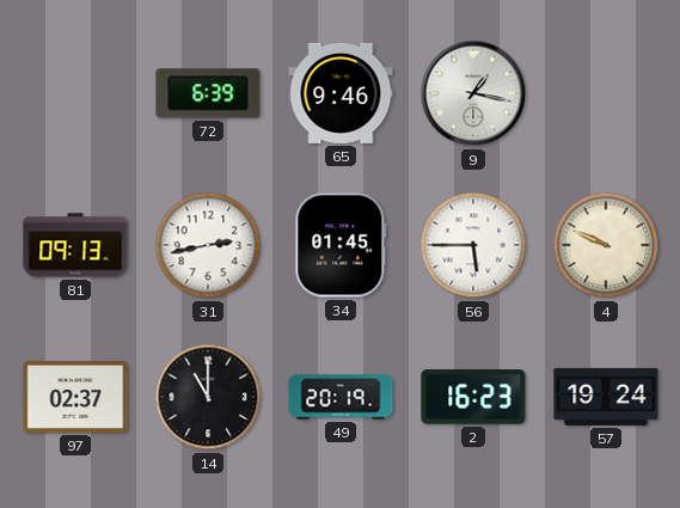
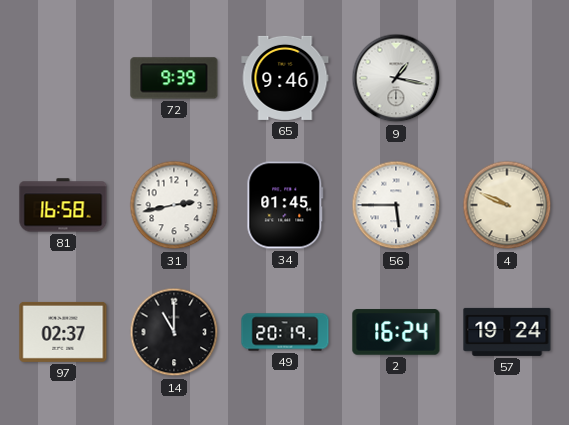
72: 6:39 -> 9:39 (174, 78)
81: 09:13 -> 16:58 (63, 205)
2: 16:23 -> 16:24 (396, 332)
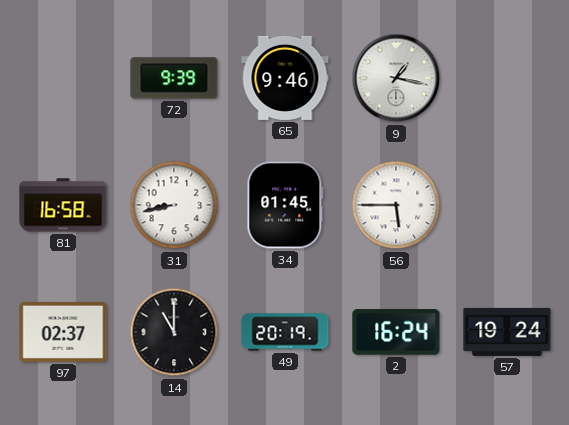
31: 2:43 -> 8:43 (174, 205)
4: 9:49 -> none (507, 205)
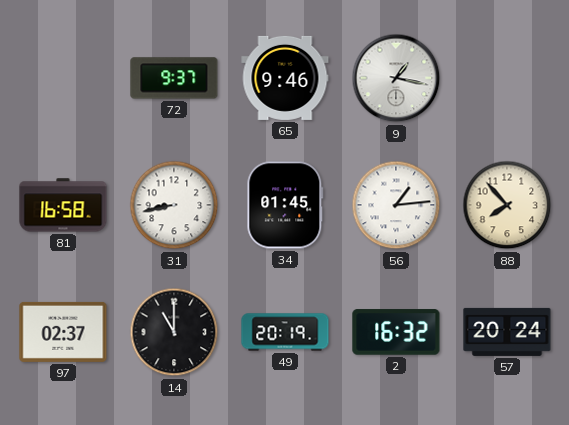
72: 9:39 -> 9:37 (174, 78)
56: 5:45 -> 1:14 (396, 205)
88: none -> 7:53 (507, 205)
2: 16:24 -> 16:32 (396, 332)
57: 19:24 -> 20:24 (507, 332)
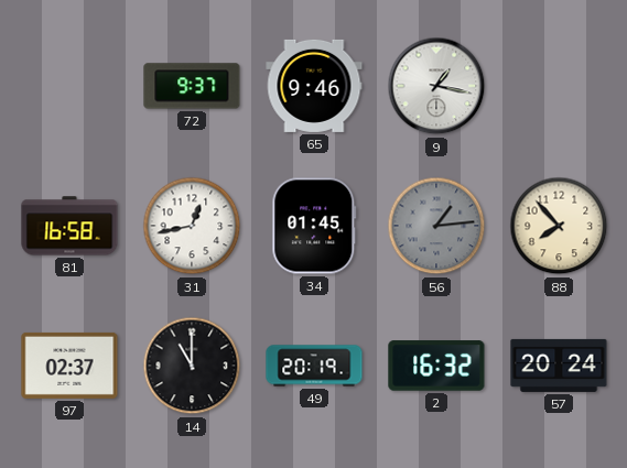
31: 8:43 -> 12:43 (192, 226)
56 dial: white -> grey (436, 226)
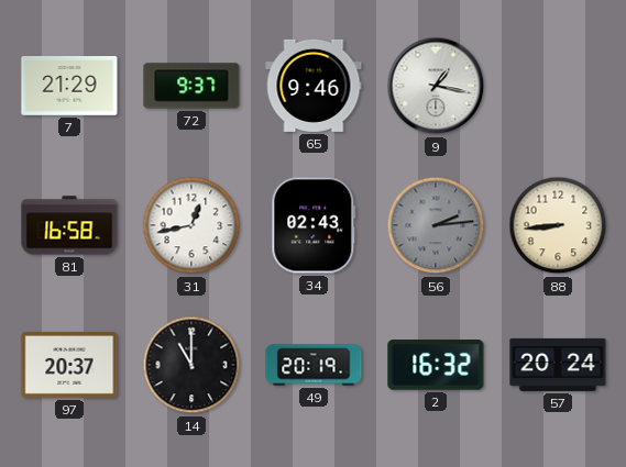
7: none -> 21:29 (69, 87)
34: 01:45 -> 02:43 (314, 225)
56: 1:14 -> 2:14 (436, 225)
88: 7:53 -> 8:44 (558, 225)
97: 02:37 -> 20:37 (69, 365)
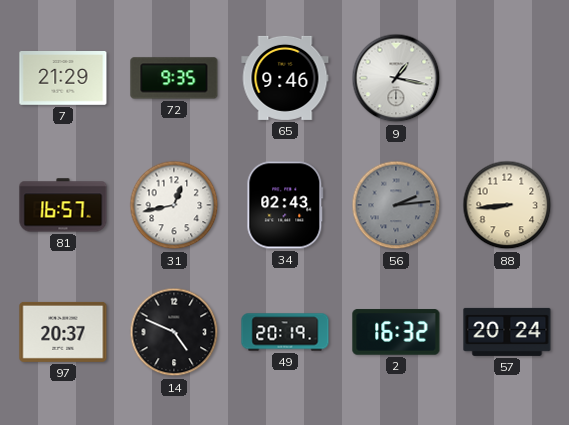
72: 9:37 -> 9:35 (174, 78)
81: 16:58 -> 16:57 (63, 205)
14: 11:00 -> 4:49 (174, 332)
